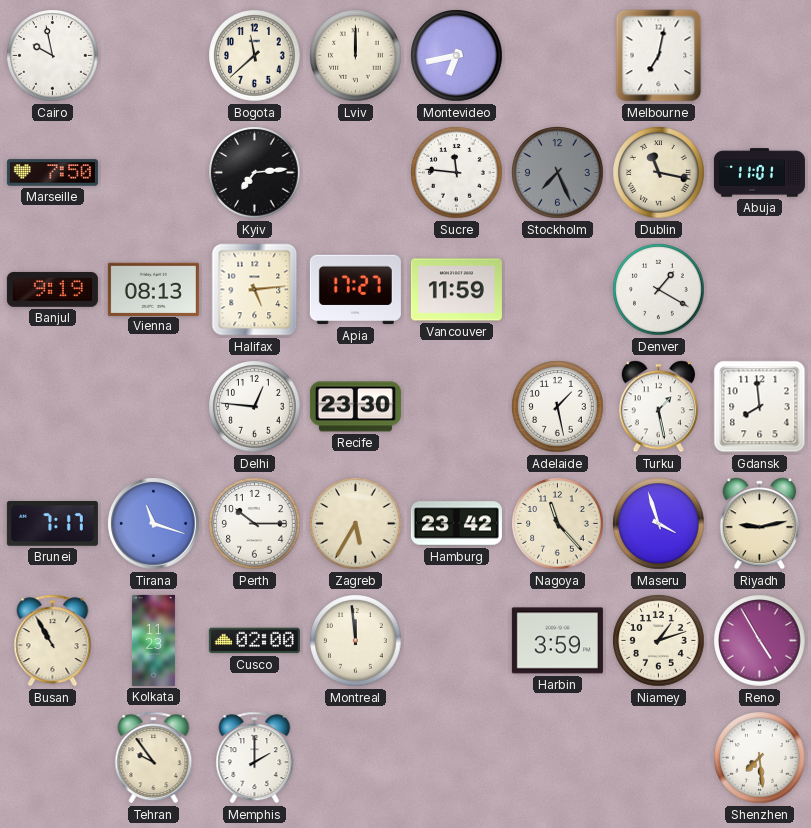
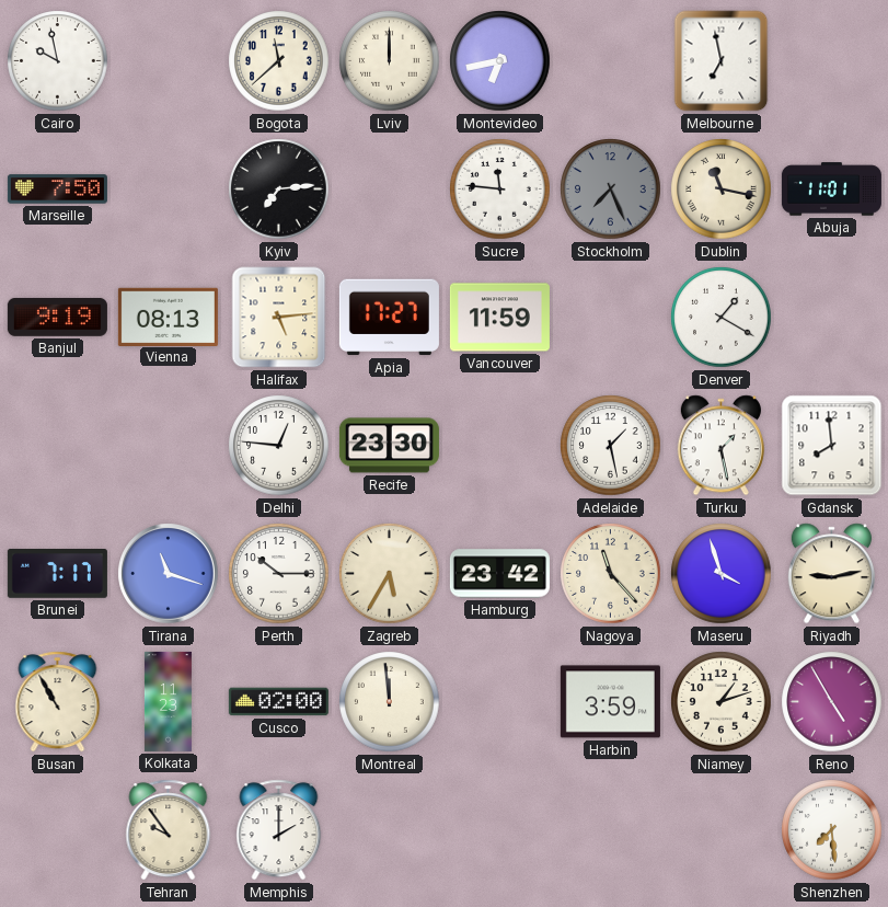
Melbourne: 7:02 -> 6:58 (722, 61)
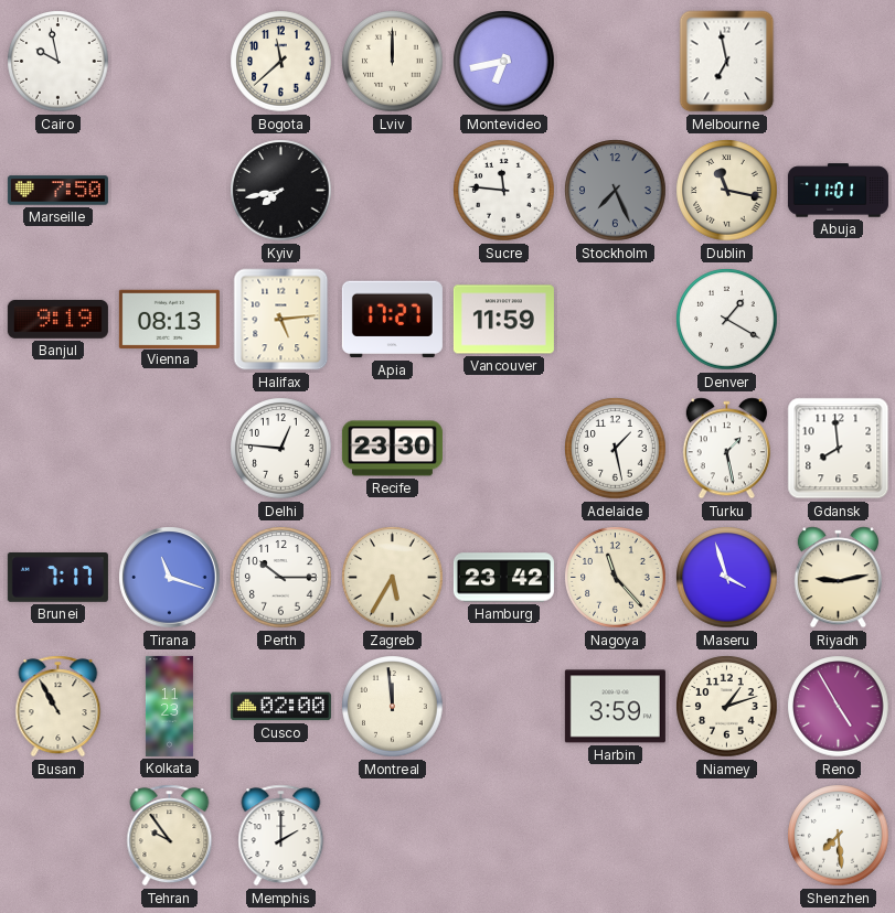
Kyiv: 7:14 -> 7:43 (281, 191)
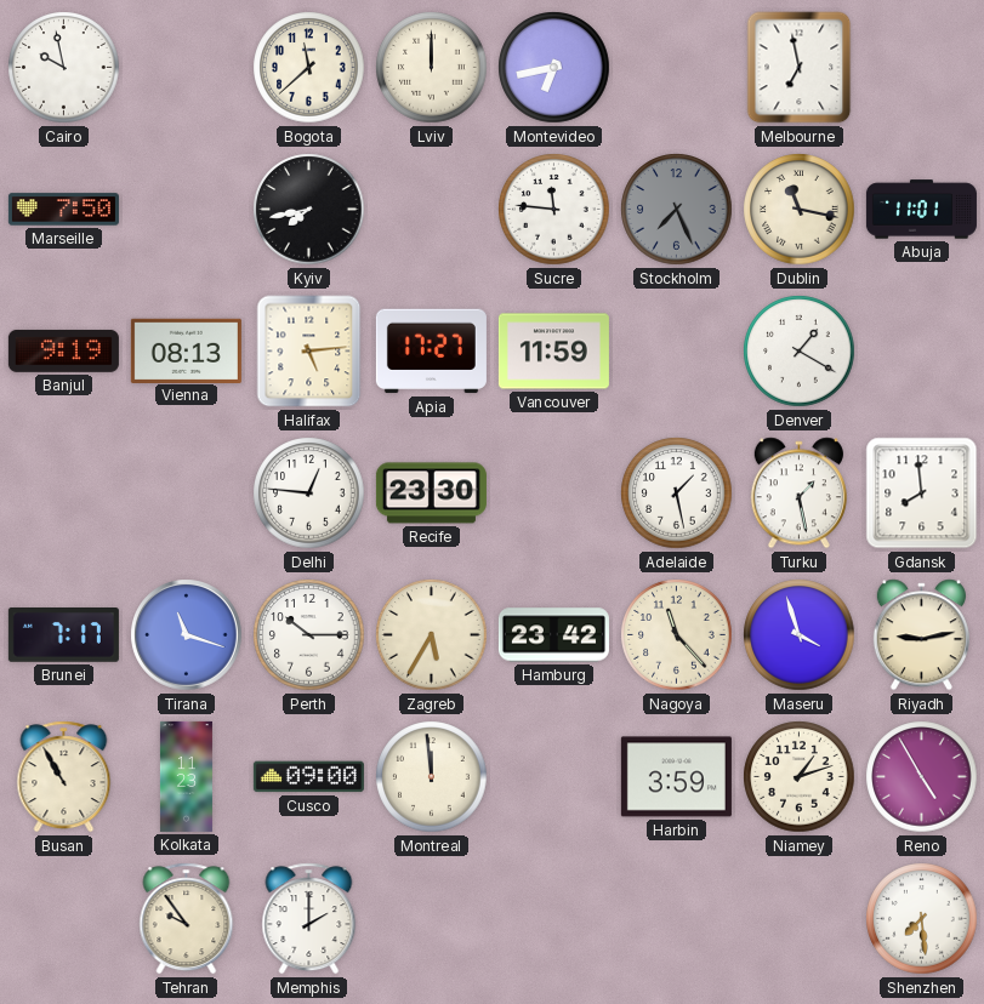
Cusco: 02:00 -> 09:00 (308, 777)
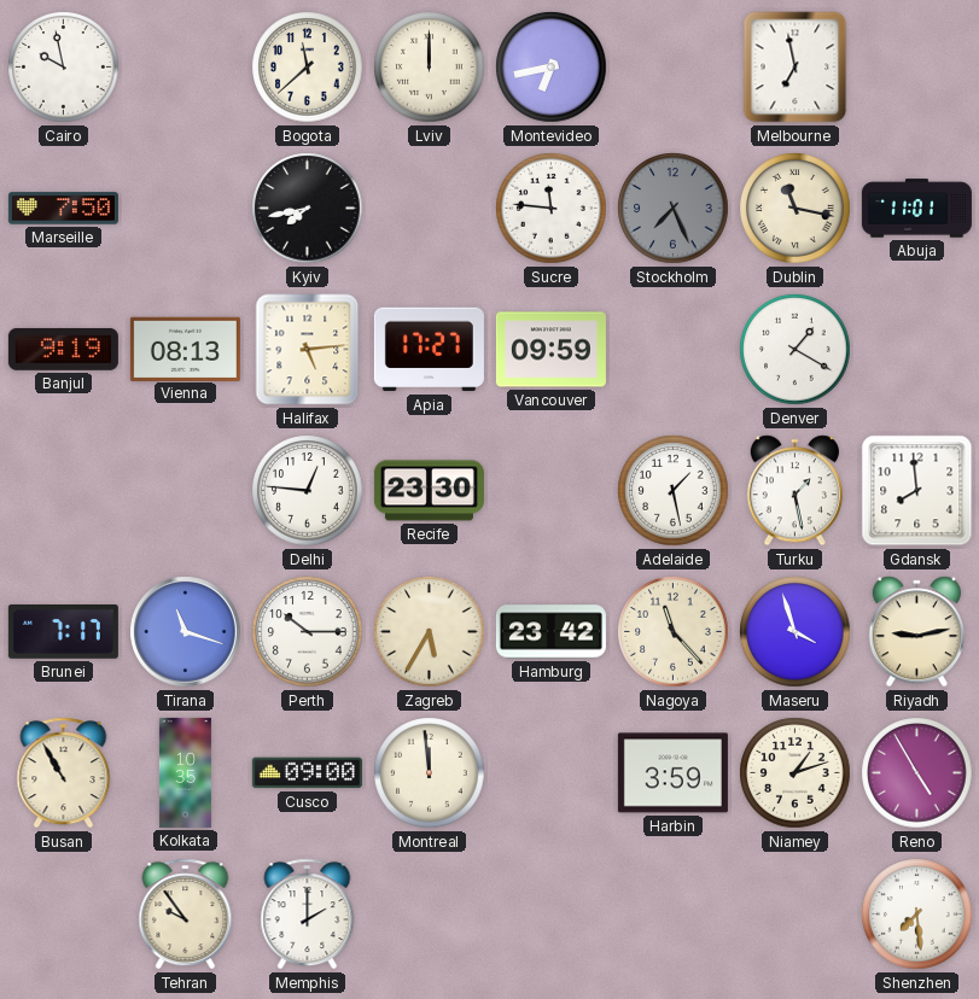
Vancouver: 11:59 -> 09:59 (550, 350)
Kolkata: 11:23 -> 10:35 (185, 772)
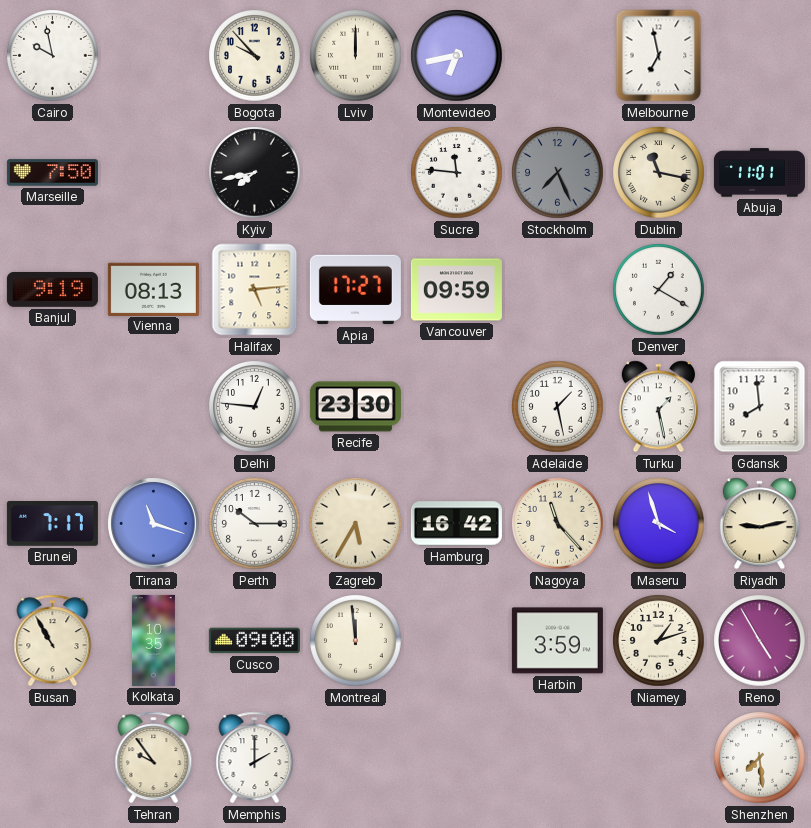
Bogota: 11:38 -> 9:53 (255, 56)
Hamburg: 23:42 -> 16:42 (456, 524)
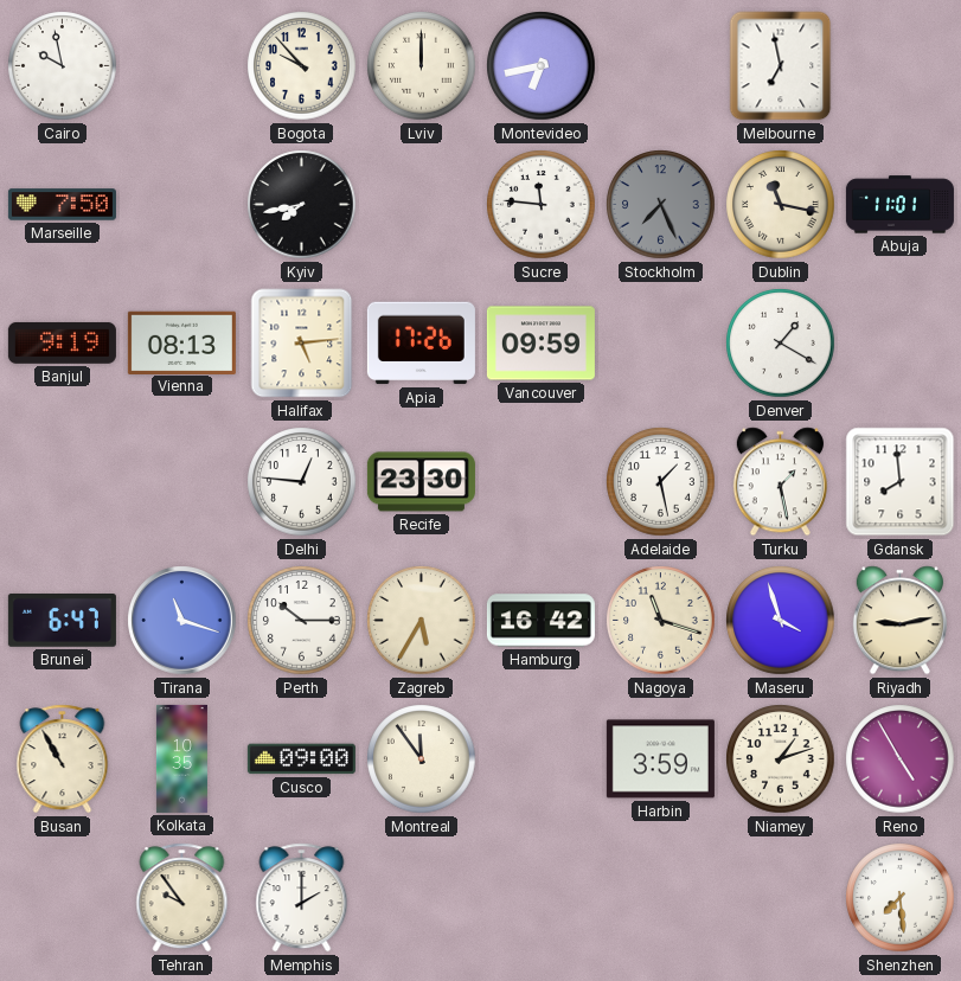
Apia: 17:27 -> 17:26 (421, 344)
Brunei: 7:17 -> 6:47 (62, 621)
Nagoya: 11:23 -> 11:18 (661, 621)
Montreal: 11:59 -> 11:54 (422, 759)
